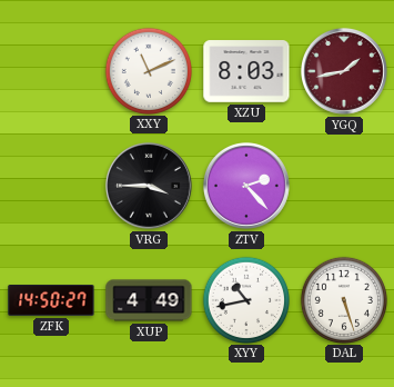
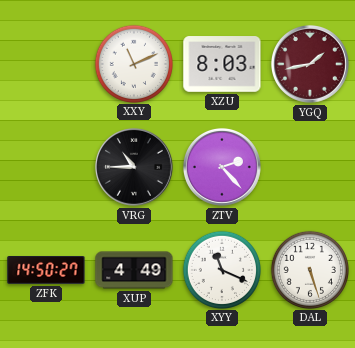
VRG: 3:45 -> 10:45 (134, 167)
XYY: 10:43 -> 11:19 (221, 269)
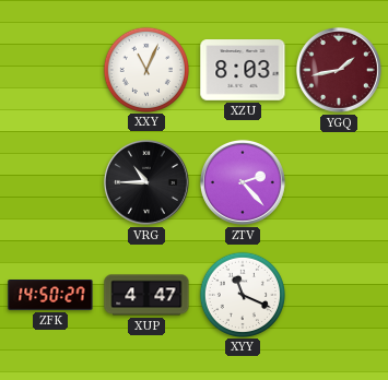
XXY: 11:11 -> 11:04 (145, 69)
XUP: 4:49 -> 4:47 (146, 295)
DAL: 5:27 -> none (309, 269)
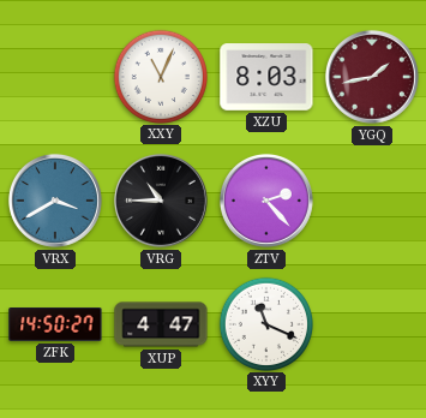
VRX: none -> 3:40 (55, 201)
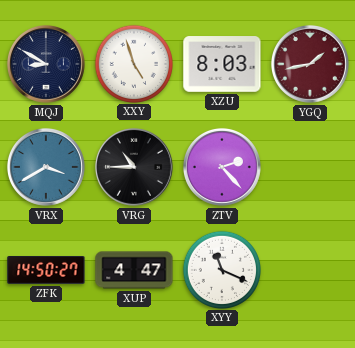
MQJ: none -> 8:50 (46, 64)
XXY: 11:04 -> 4:57 (133, 63)
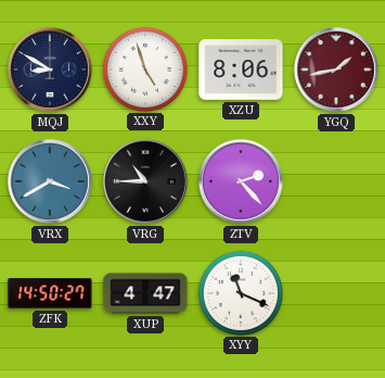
XZU: 8:03 -> 8:06 (241, 70)
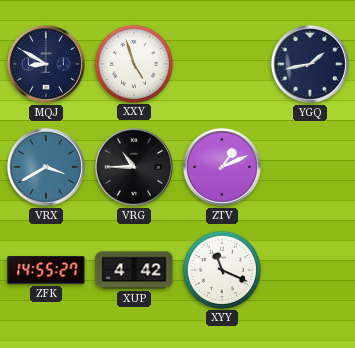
XZU: 8:06 -> none (241, 70)
YGQ dial: burgundy -> navy (310, 64)
ZTV: 2:23 -> 1:11 (222, 167)
ZFK: 14:50 -> 14:55 (46, 271)
XUP: 4:47 -> 4:42 (134, 270)
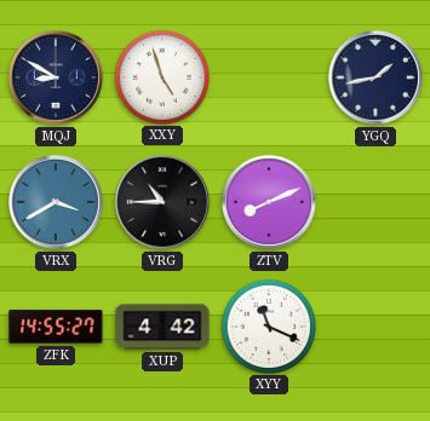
ZTV: 1:11 -> 8:11 (269, 202)
